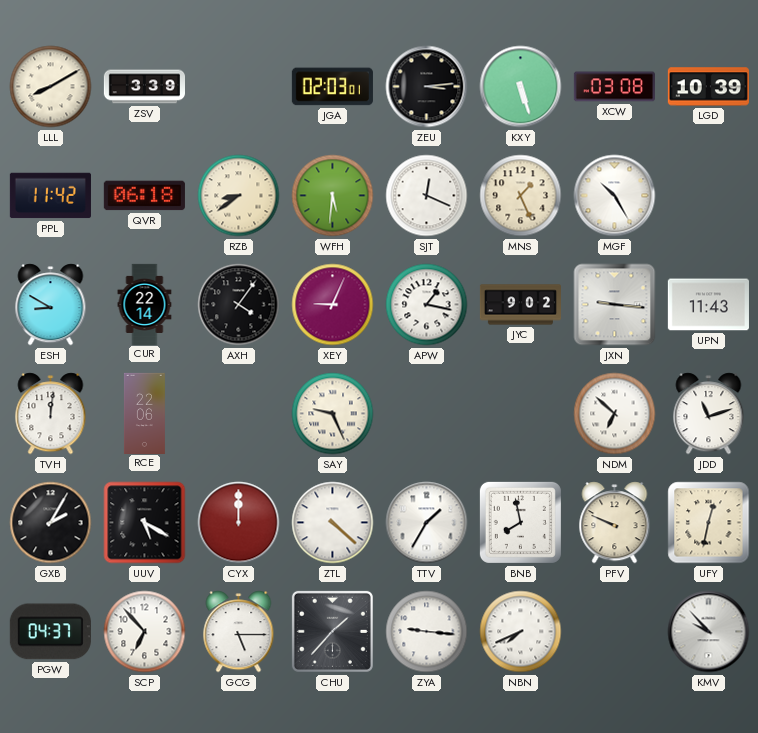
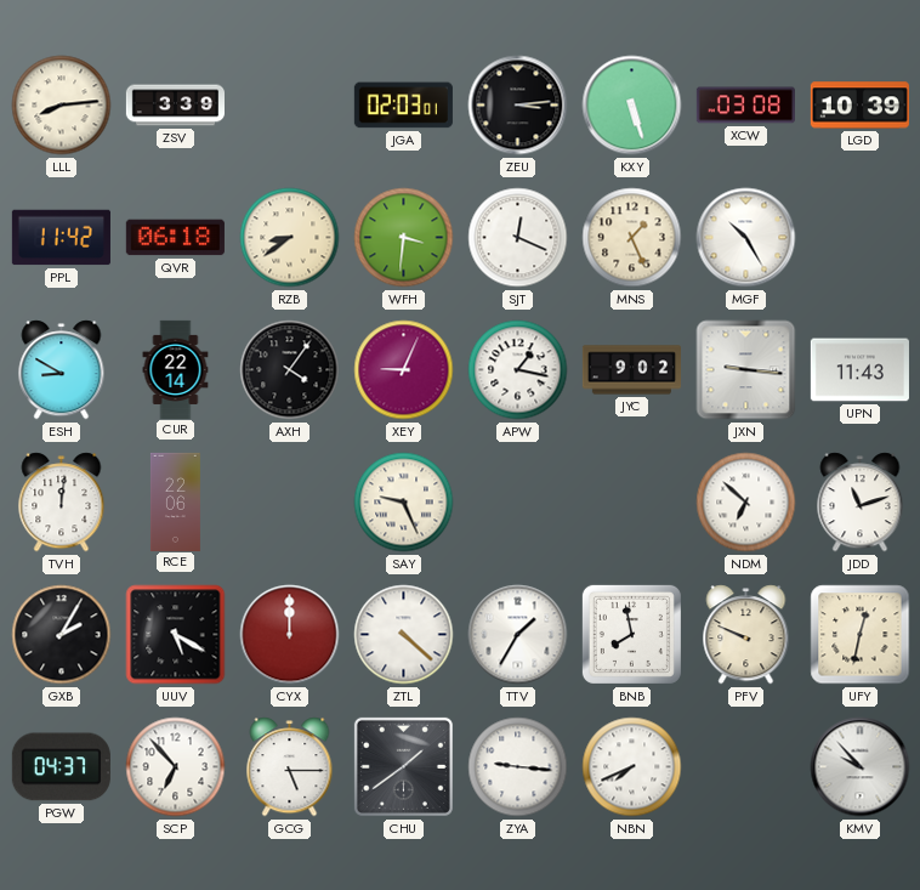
LLL: 8:10 -> 8:14 (62, 106)
WFH: 5:31 -> 3:31 (404, 238)
CHU: 1:37 -> 1:39 (403, 766)
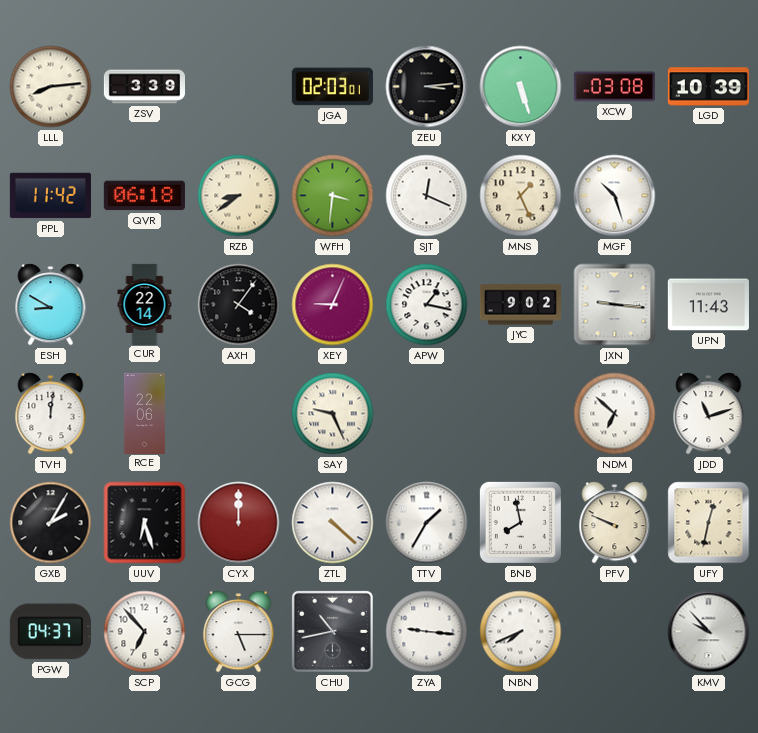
MGF: 10:25 -> 10:27 (615, 196)
UUV: 5:20 -> 6:27 (145, 523)
CHU: 1:39 -> 10:43 (332, 631)
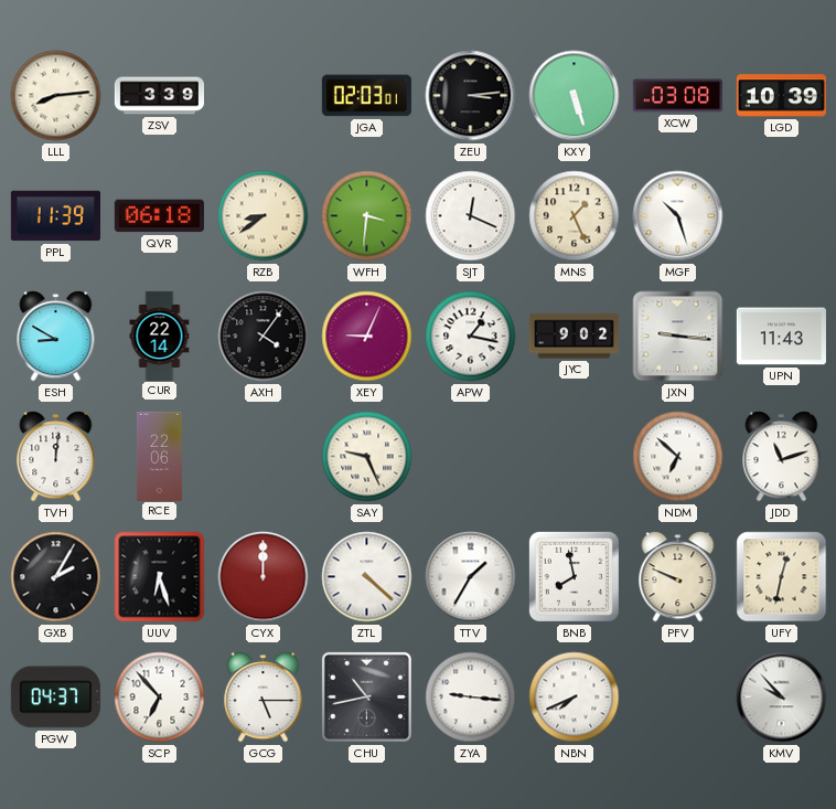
PPL: 11:42 -> 11:39 (55, 216)
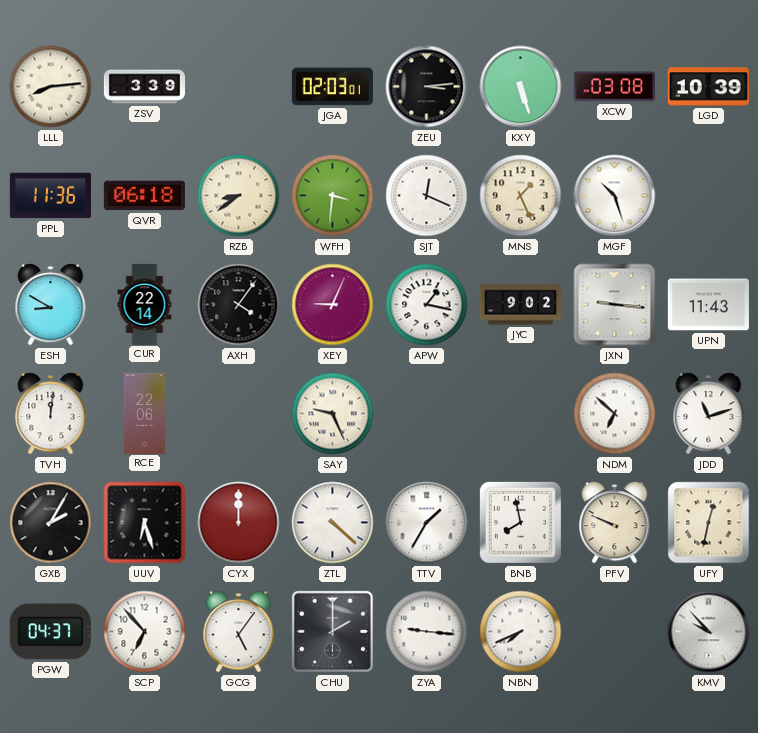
PPL: 11:39 -> 11:36 (50, 196)
GCG: 5:15 -> 5:06 (239, 632)
CHU: 10:43 -> 2:00 (332, 631)
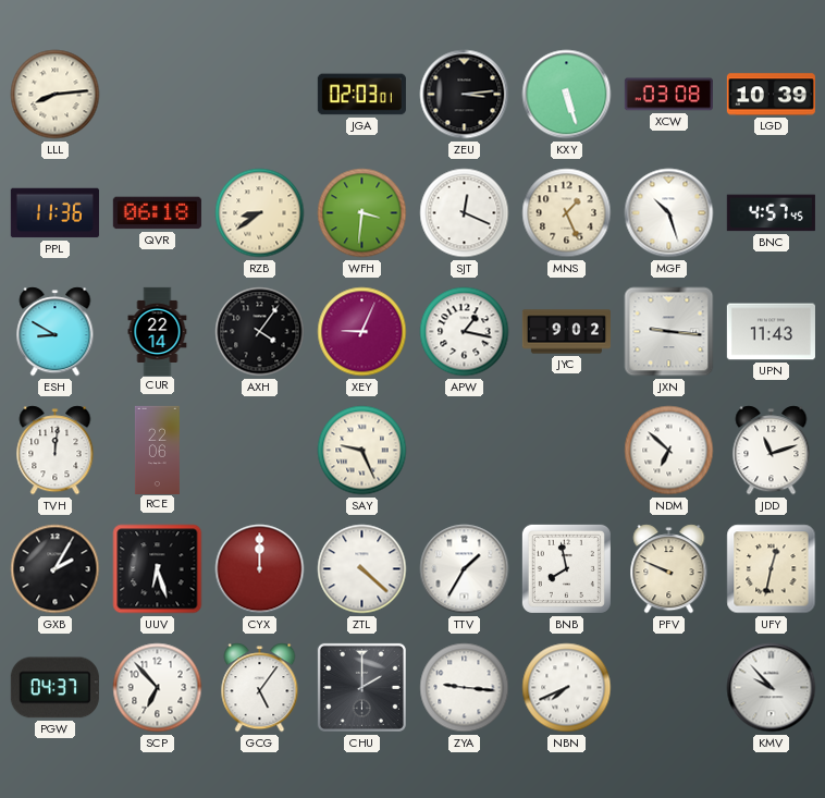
ZSV: 3:39 -> none (144, 87)
BNC: none -> 4:57 (771, 213)
